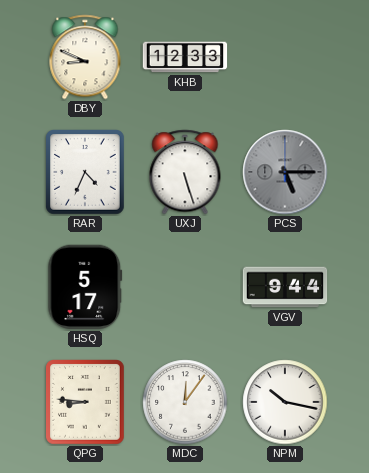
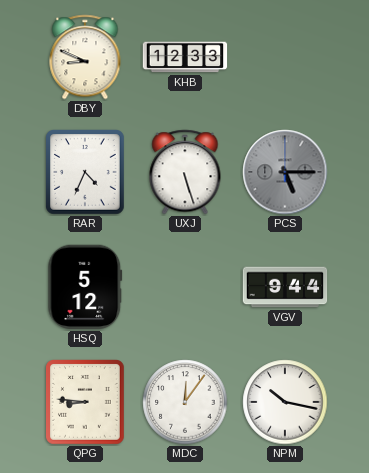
HSQ: 5:17 -> 5:12 (85, 287)
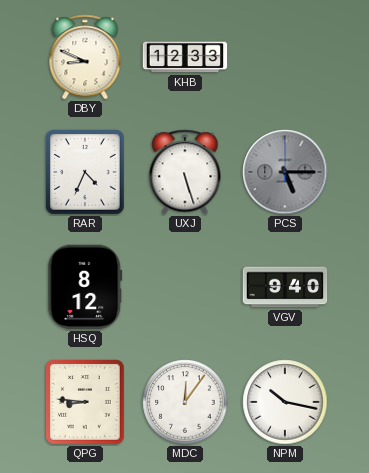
HSQ: 5:12 -> 8:12 (85, 287)
VGV: 9:44 -> 9:40 (285, 287)
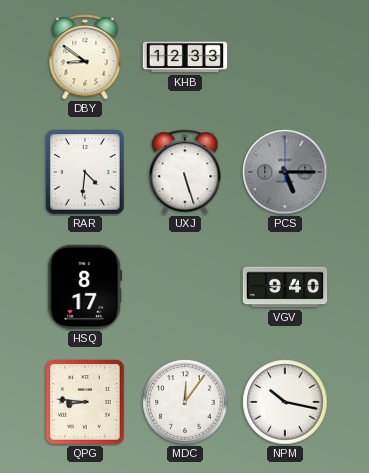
DBY: 8:49 -> 8:51 (85, 57)
RAR: 4:34 -> 4:31 (86, 172)
HSQ: 8:12 -> 8:17 (85, 287)
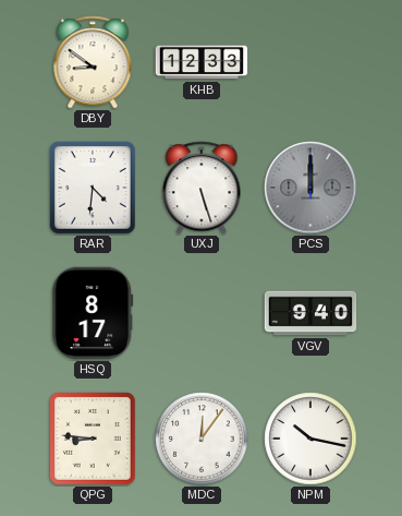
PCS: 5:15 -> 12:00 (310, 188)
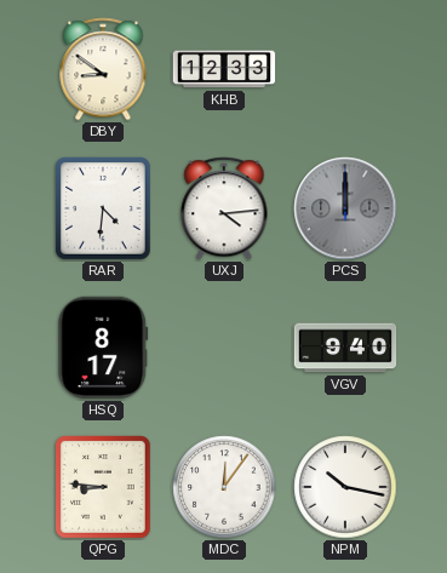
UXJ: 5:27 -> 4:14 (224, 208)
